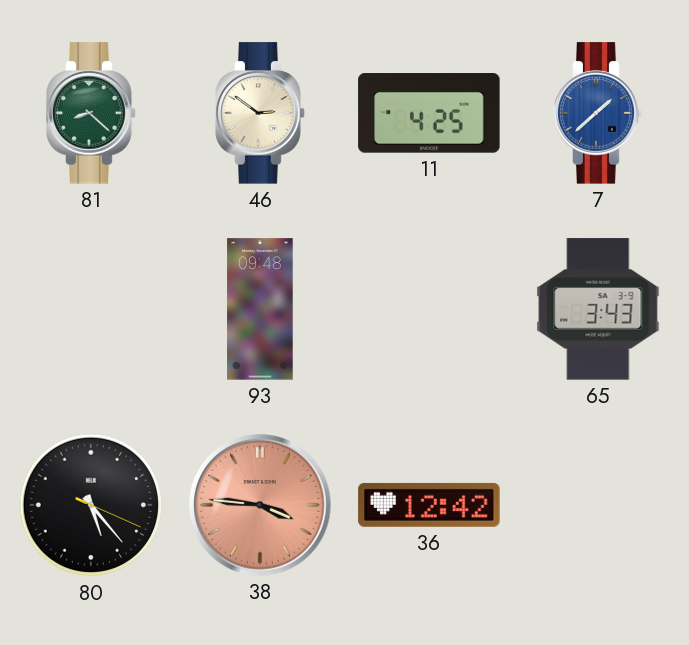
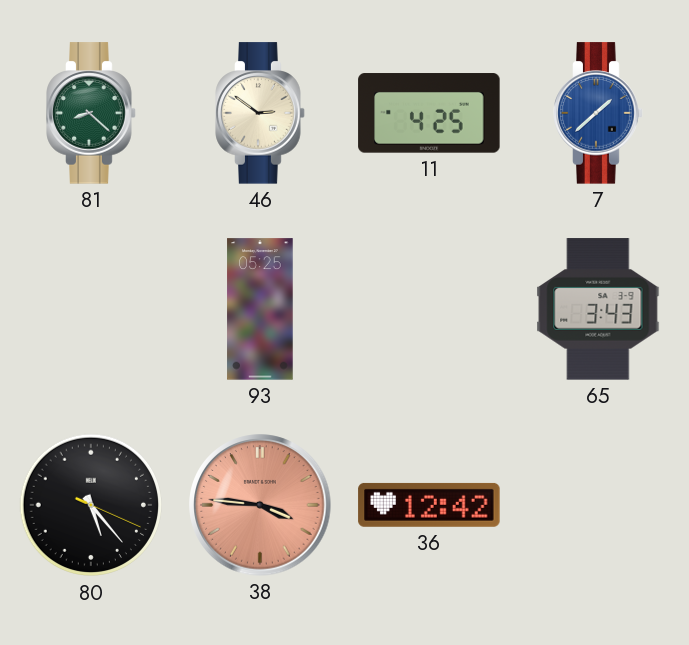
93: 09:48 -> 05:25 (260, 309)
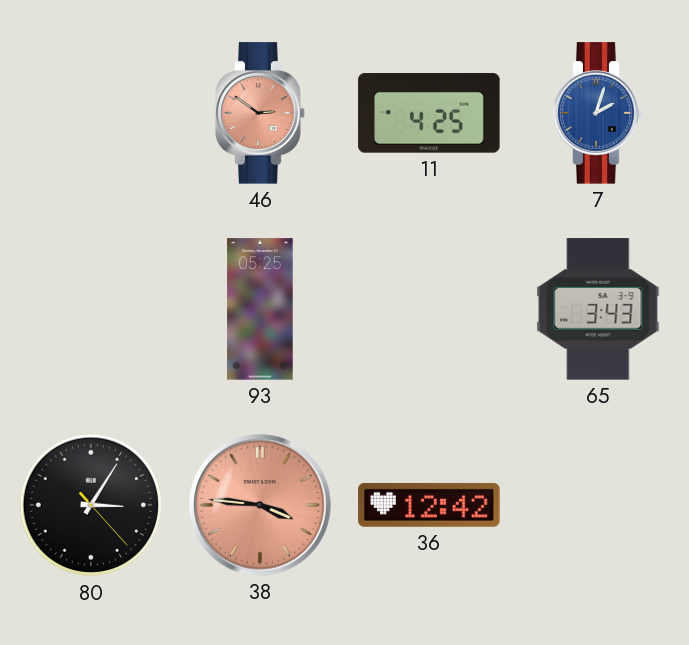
81: 8:22 -> none (91, 113)
46 dial: cream -> salmon (260, 113)
7: 1:38 -> 2:03 (598, 113)
80: 5:23 -> 3:05 (91, 505)
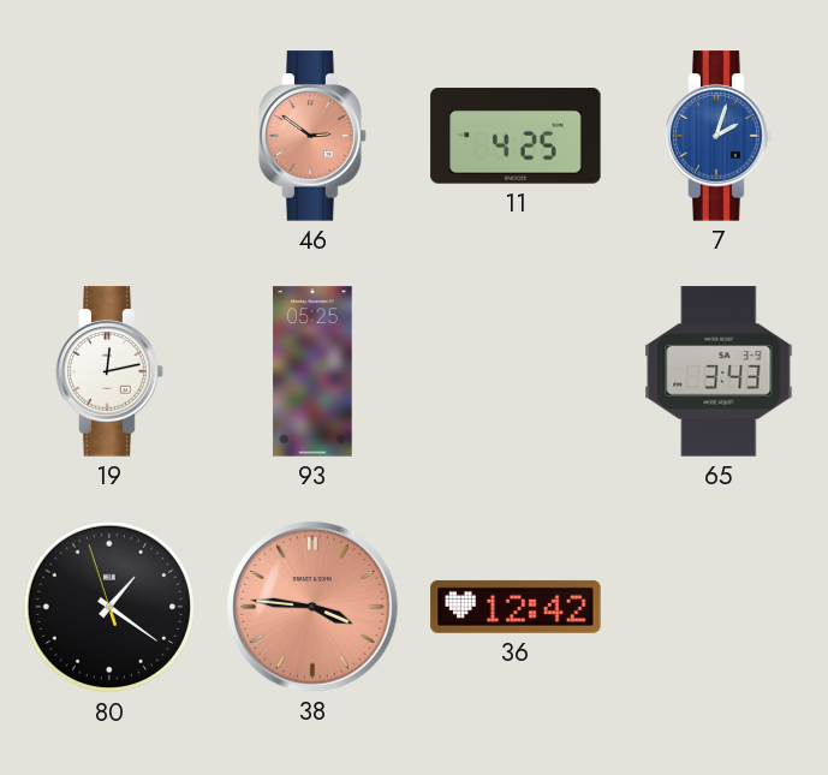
19: none -> 12:13 (109, 371)
80: 3:05 -> 1:20 (109, 607)
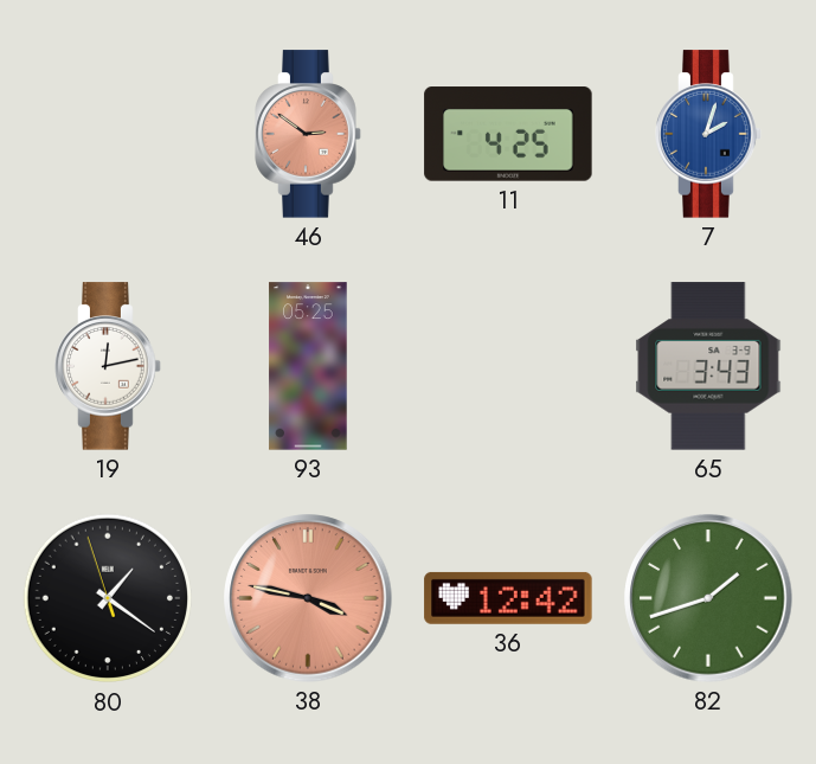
38: 3:46 -> 3:47 (308, 598)
82: none -> 1:42 (708, 598)
